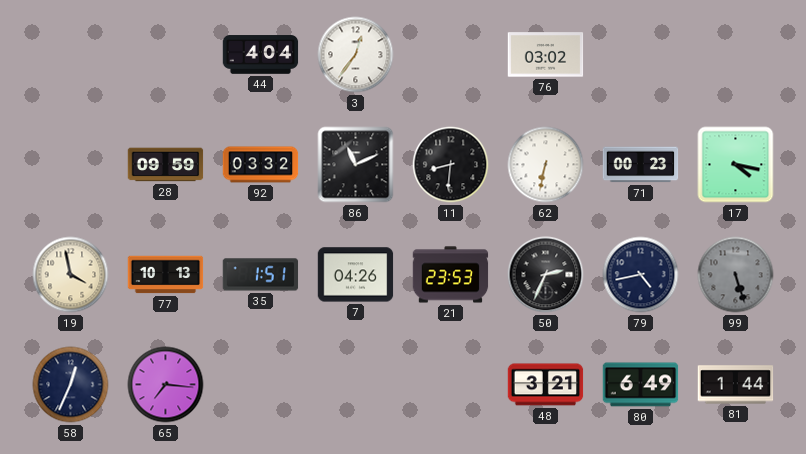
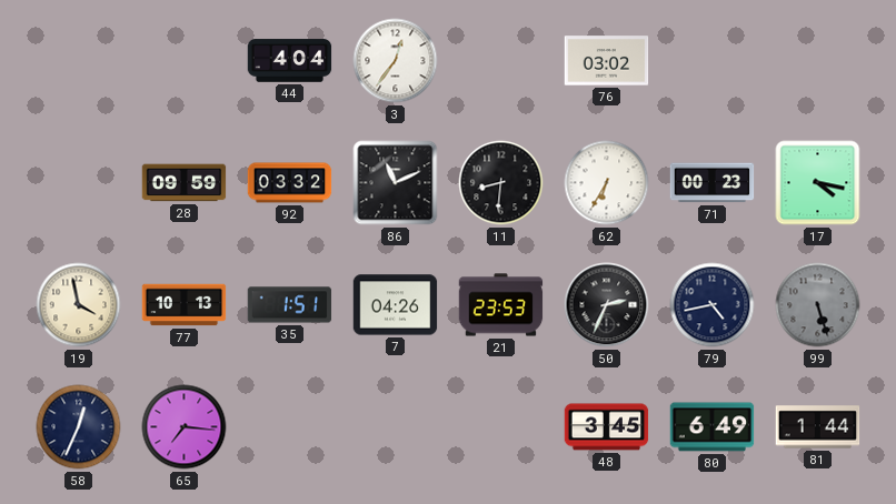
62: 6:32 -> 6:35 (607, 183)
48: 3:21 -> 3:45 (607, 427)
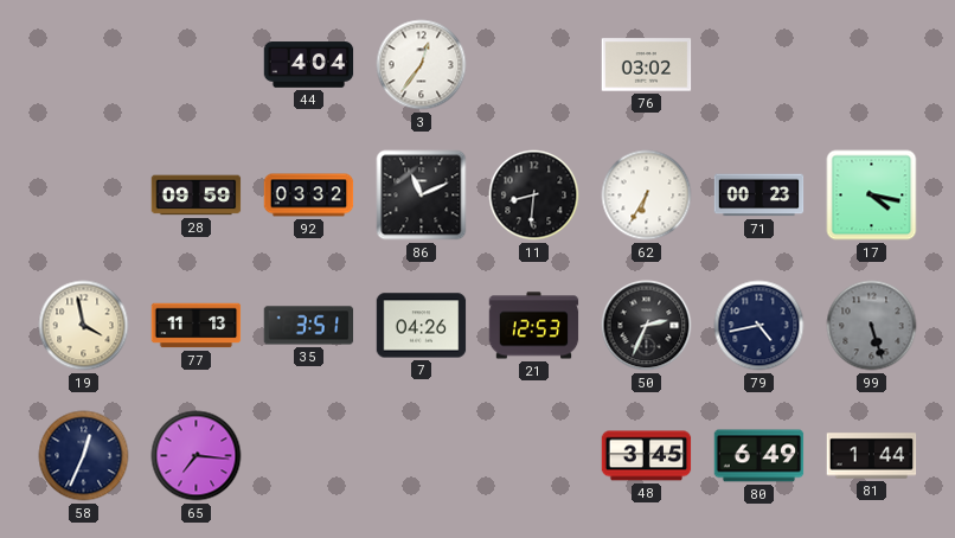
77: 10:13 -> 11:13 (197, 326)
35: 1:51 -> 3:51 (309, 326)
21: 23:53 -> 12:53 (534, 326)
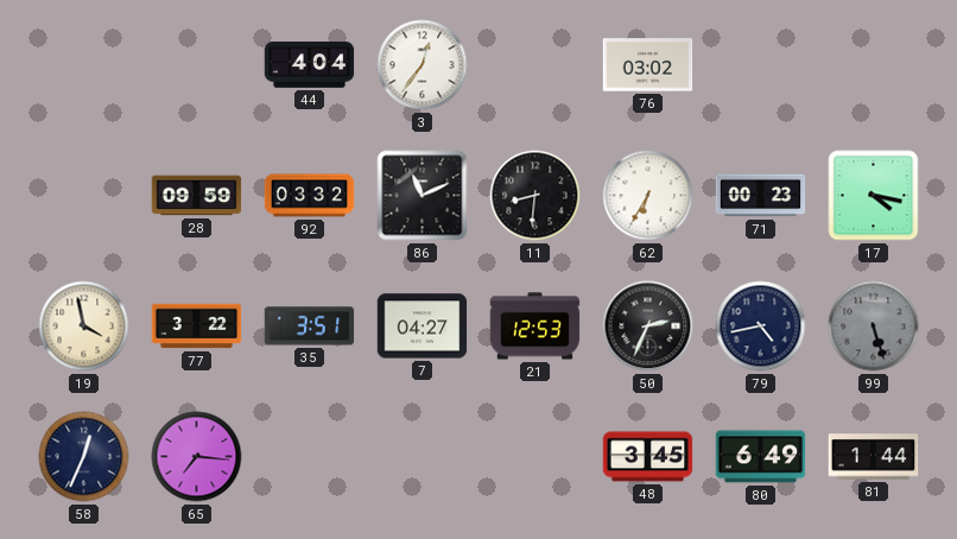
77: 11:13 -> 3:22 (197, 326)
7: 04:26 -> 04:27 (423, 326)
